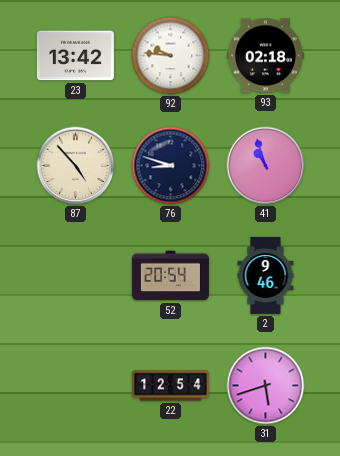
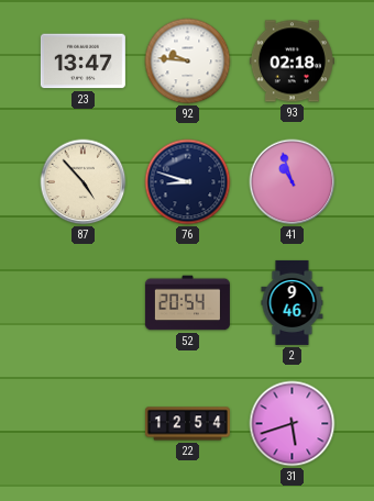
23: 13:42 -> 13:47 (82, 62)
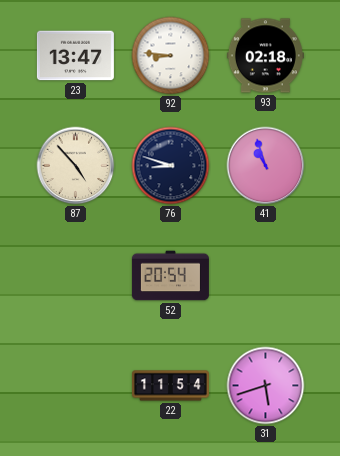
92: 9:46 -> 8:46 (171, 56)
2: 9:46 -> none (293, 302)
22: 12:54 -> 11:54 (170, 386)
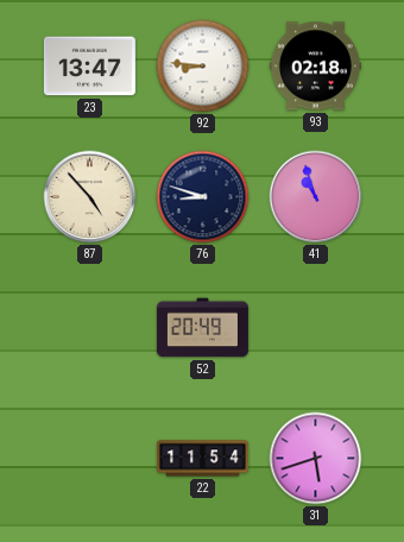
52: 20:54 -> 20:49 (202, 328)
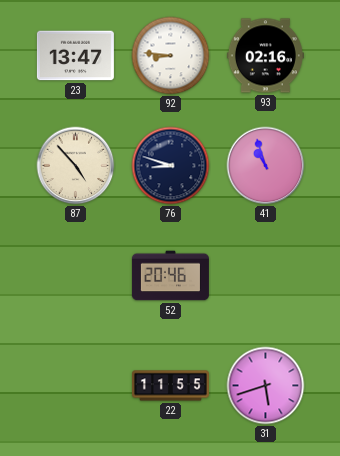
93: 02:18 -> 02:16 (265, 56)
52: 20:49 -> 20:46 (170, 276)
22: 11:54 -> 11:55 (170, 386)
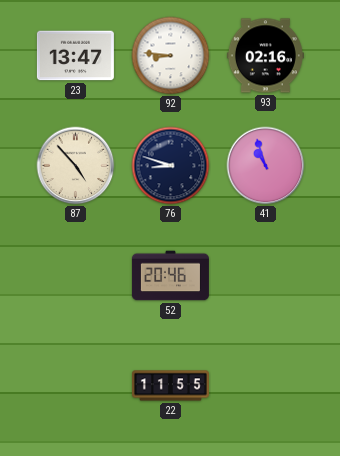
31: 5:42 -> none (266, 386)
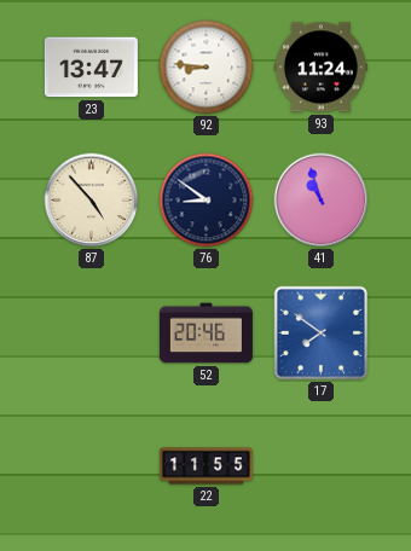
93: 02:16 -> 11:24 (320, 68)
76: 8:48 -> 8:51 (207, 201)
17: none -> 7:51 (322, 333)
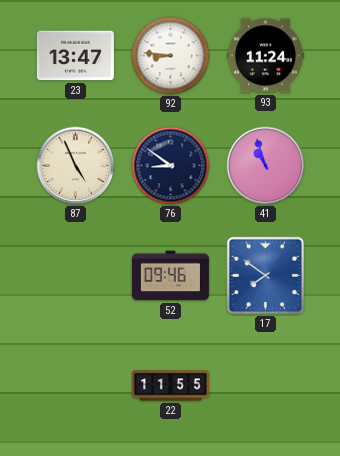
87: 4:53 -> 4:56 (76, 166)
52: 20:46 -> 09:46 (170, 276)
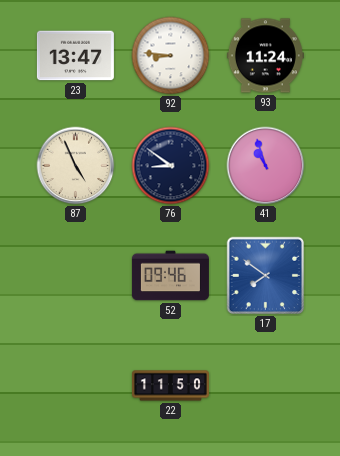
22: 11:55 -> 11:50 (170, 386)
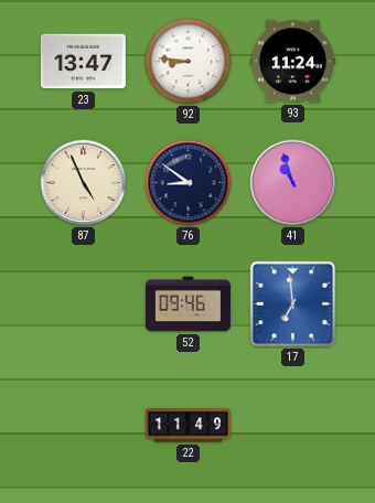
17: 7:51 -> 6:59 (293, 304)
22: 11:50 -> 11:49 (187, 426)
